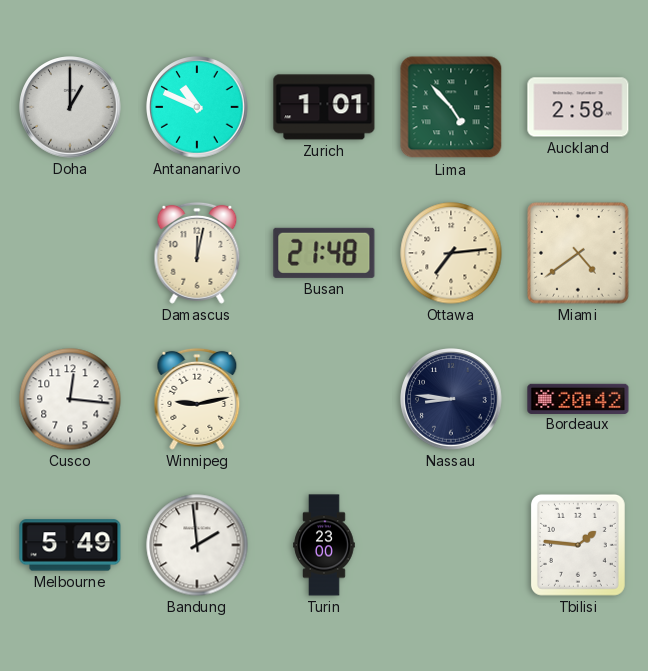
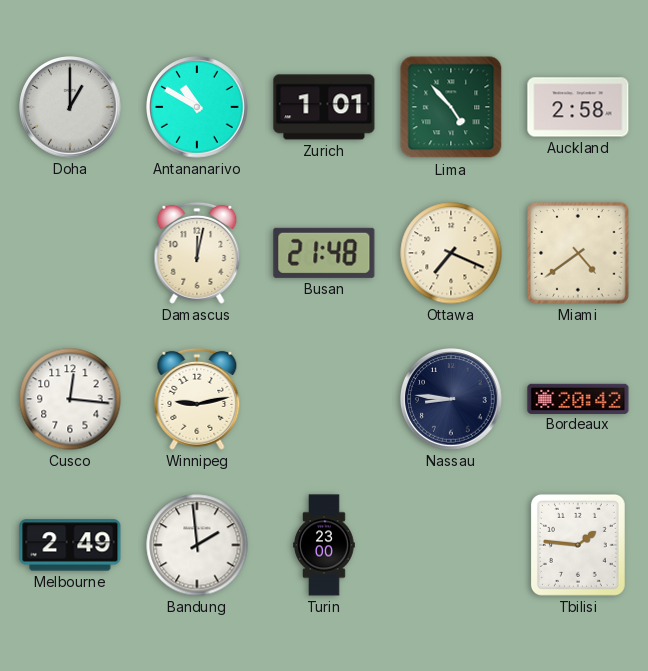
Antananarivo: 10:49 -> 10:50 (197, 107)
Ottawa: 7:14 -> 7:19 (451, 253)
Melbourne: 5:49 -> 2:49 (70, 545)
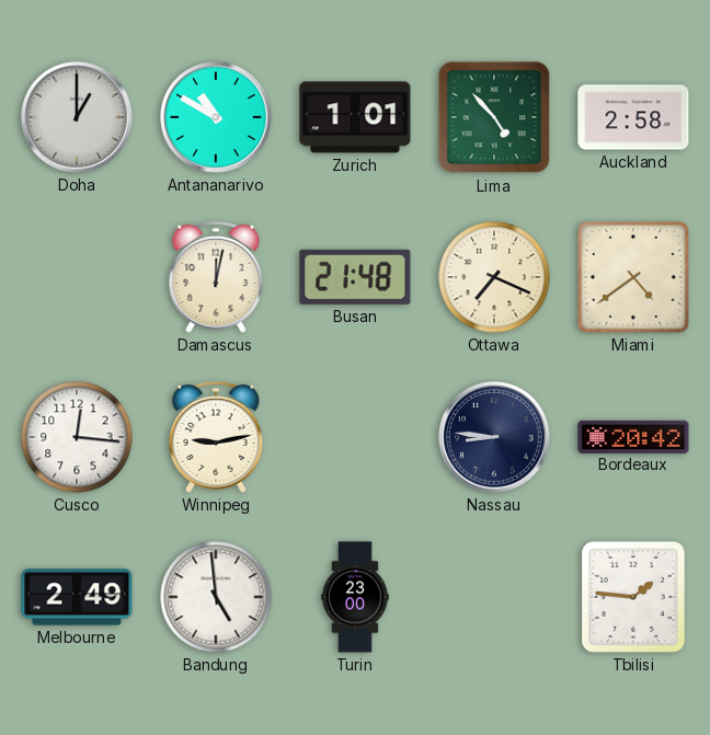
Bandung: 1:59 -> 4:59 (216, 597)
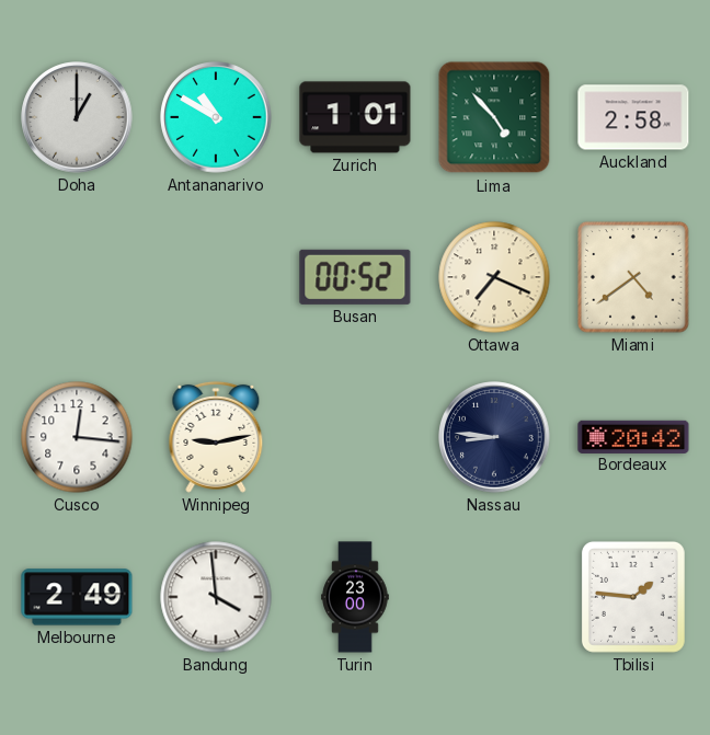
Damascus: 12:02 -> none (216, 277)
Busan: 21:48 -> 00:52 (355, 277)
Bandung: 4:59 -> 3:59 (216, 597)
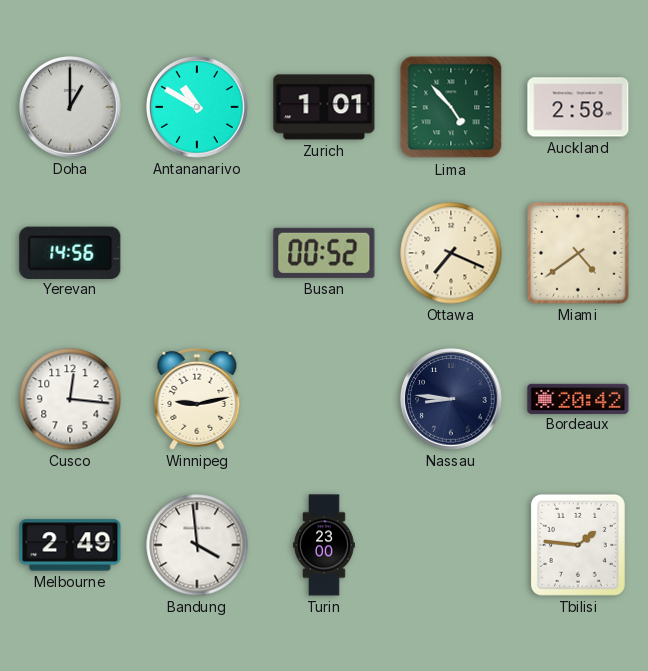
Yerevan: none -> 14:56 (70, 252)
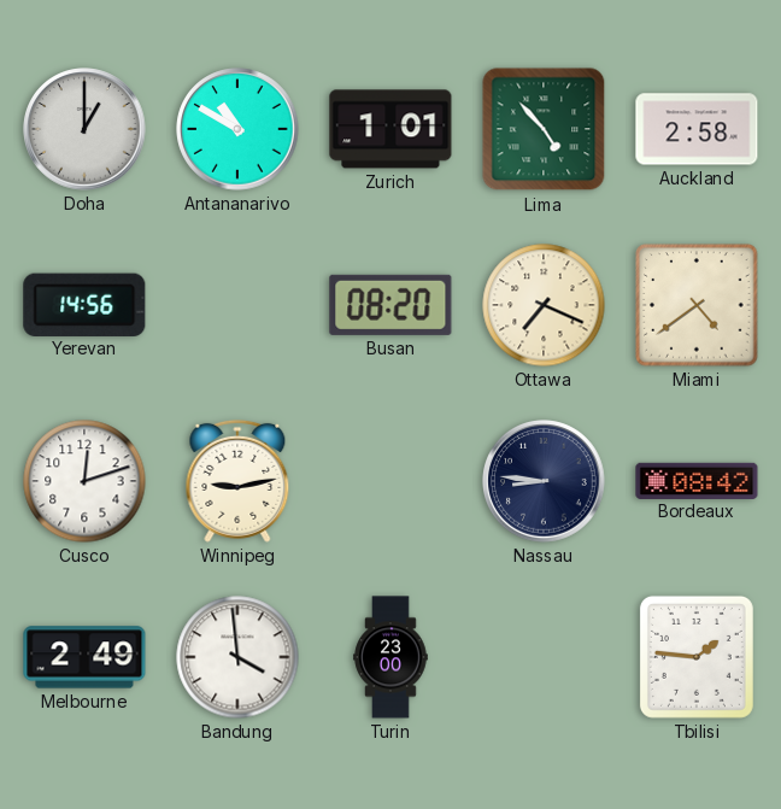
Busan: 00:52 -> 08:20 (390, 305)
Cusco: 12:16 -> 12:12 (84, 481)
Bordeaux: 20:42 -> 08:42 (697, 480)
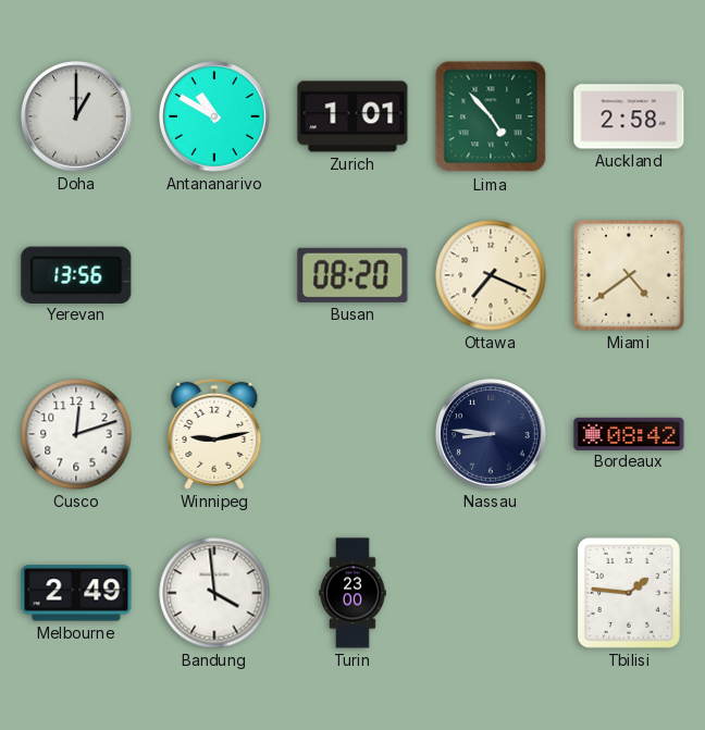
Yerevan: 14:56 -> 13:56 (76, 274)
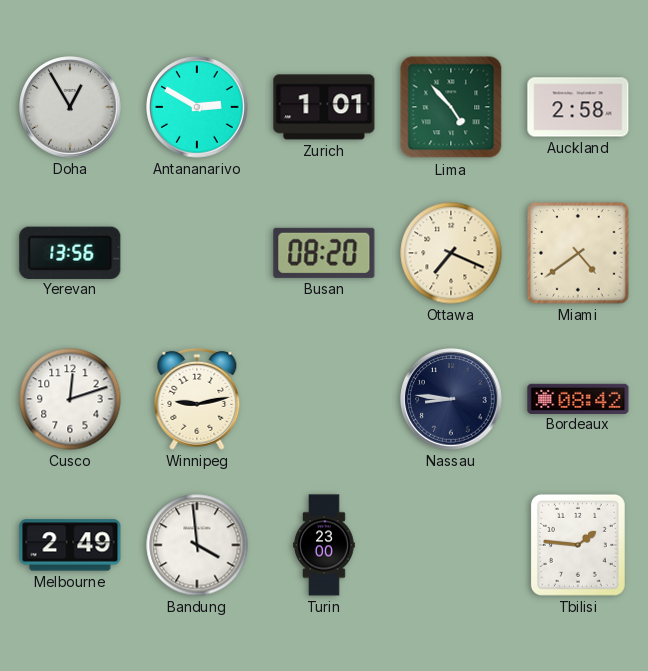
Doha: 1:00 -> 12:55 (70, 107)
Antananarivo: 10:50 -> 2:50 (197, 107)
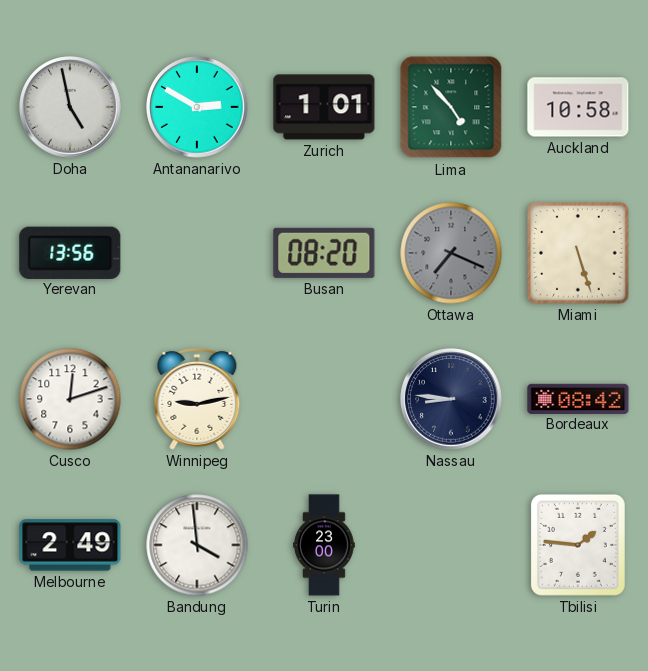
Doha: 12:55 -> 4:58 (70, 107)
Auckland: 2:58 -> 10:58 (578, 107)
Ottawa dial: cream -> grey (451, 253)
Miami: 4:39 -> 5:27 (578, 253)
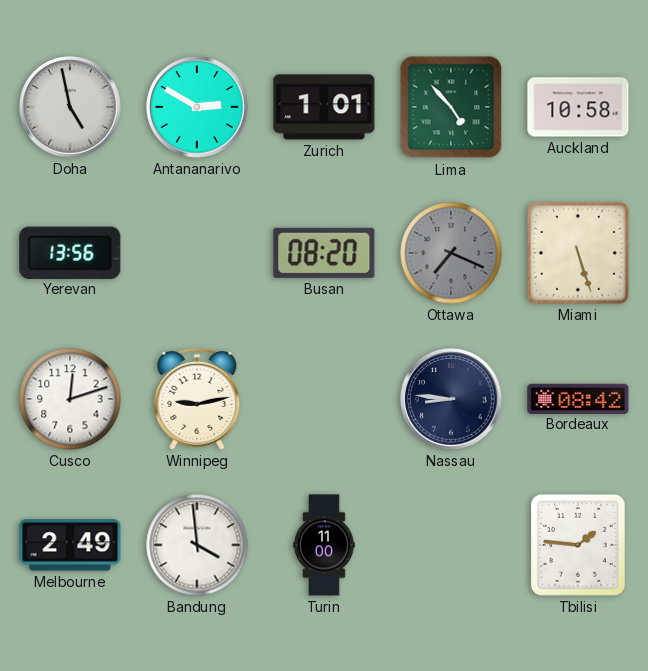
Turin: 23:00 -> 11:00 (324, 545)
